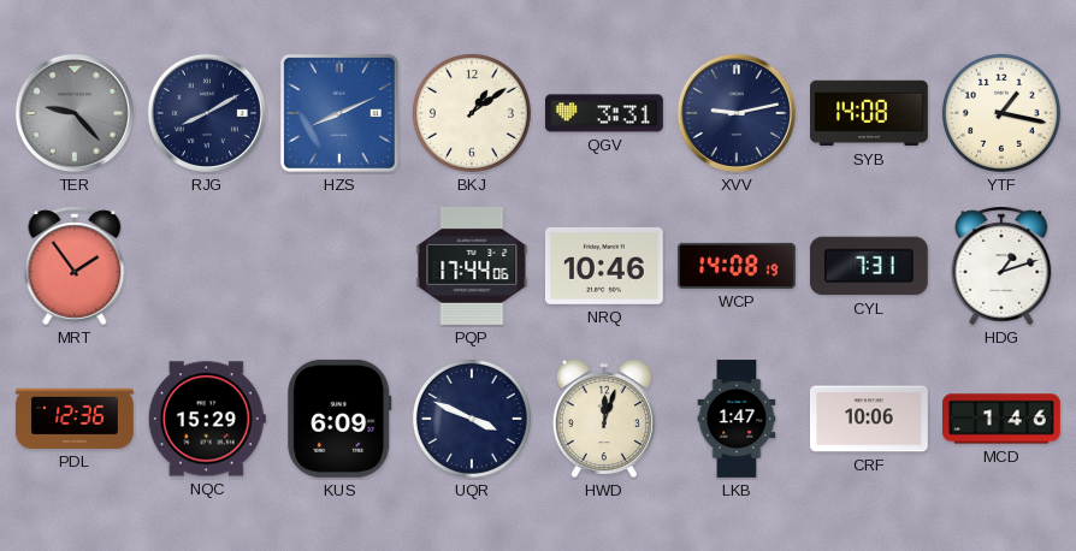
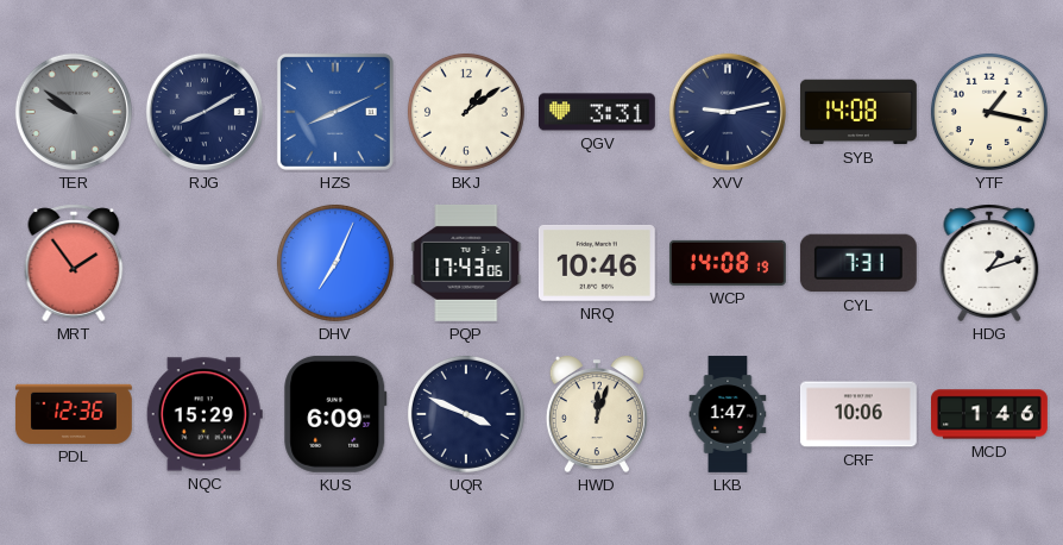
TER: 9:23 -> 9:51 (74, 112)
DHV: none -> 7:04 (335, 263)
PQP: 17:44 -> 17:43 (466, 263)
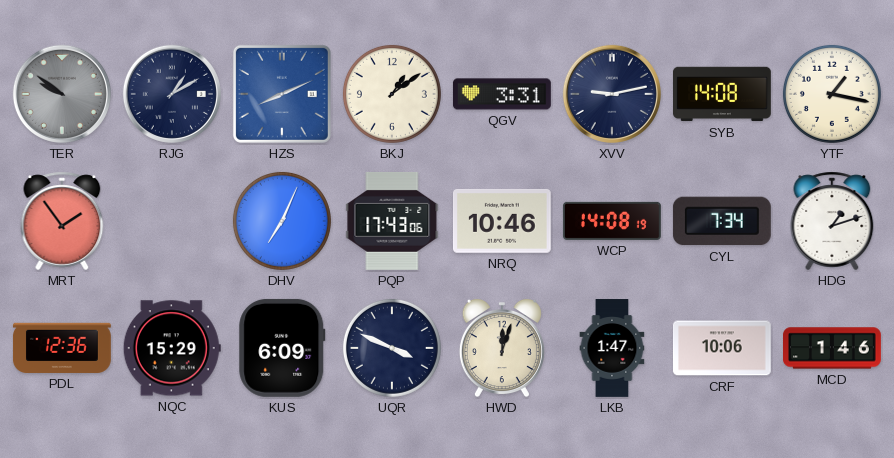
RJG: 8:10 -> 1:10 (172, 94)
CYL: 7:31 -> 7:34 (722, 221)
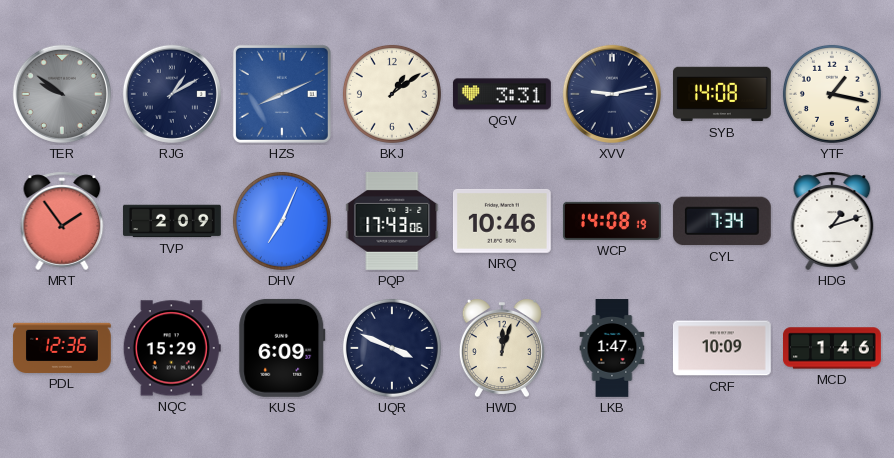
TVP: none -> 2:09 (173, 221)
CRF: 10:06 -> 10:09 (722, 348)
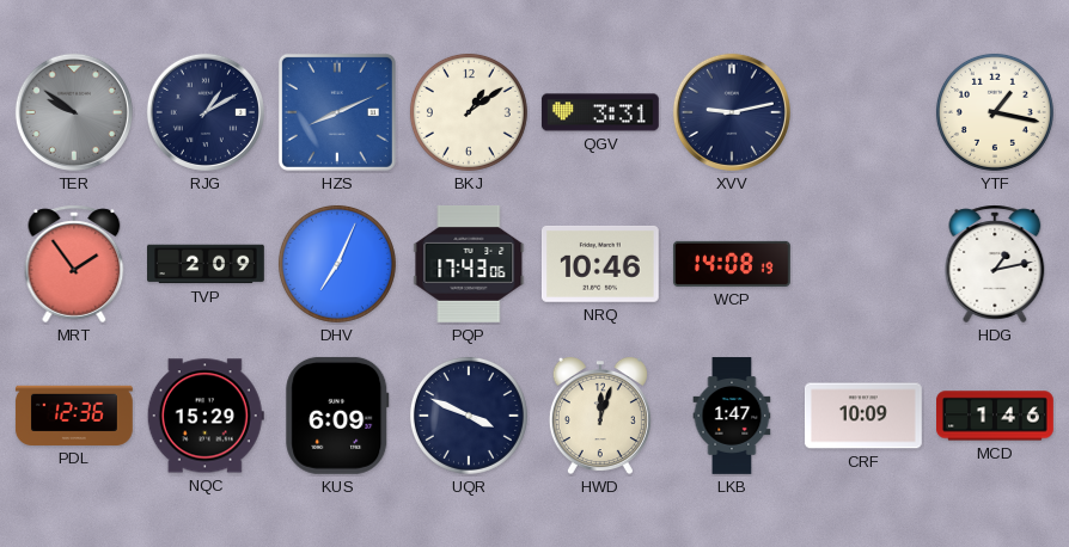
SYB: 14:08 -> none (723, 94)
CYL: 7:34 -> none (722, 221)
HDG: 1:12 -> 1:13 (995, 264)
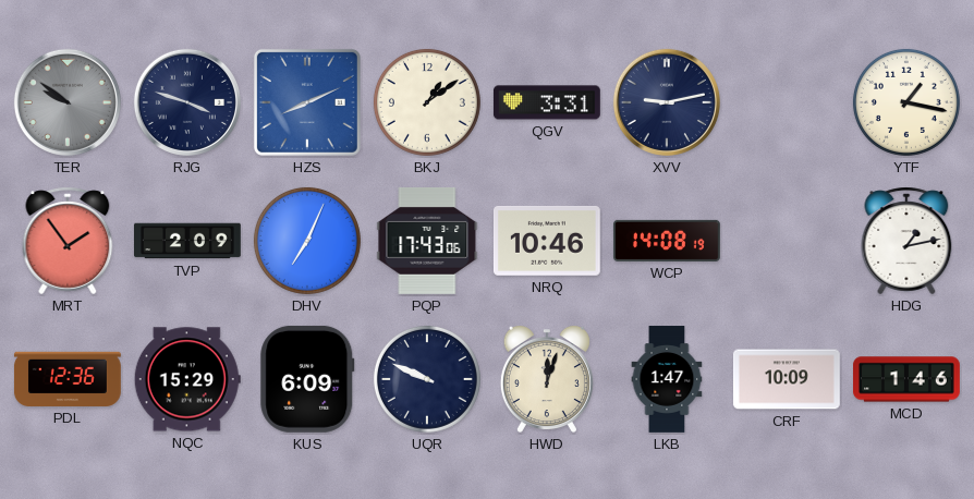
RJG: 1:10 -> 3:48 (187, 102)
UQR: 3:49 -> 9:49 (427, 379)
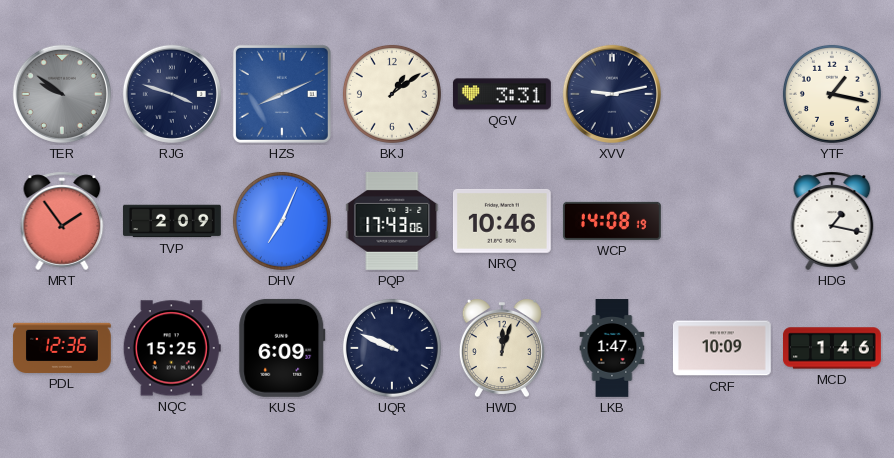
HDG: 1:13 -> 1:17 (832, 221)
NQC: 15:29 -> 15:25 (172, 348)
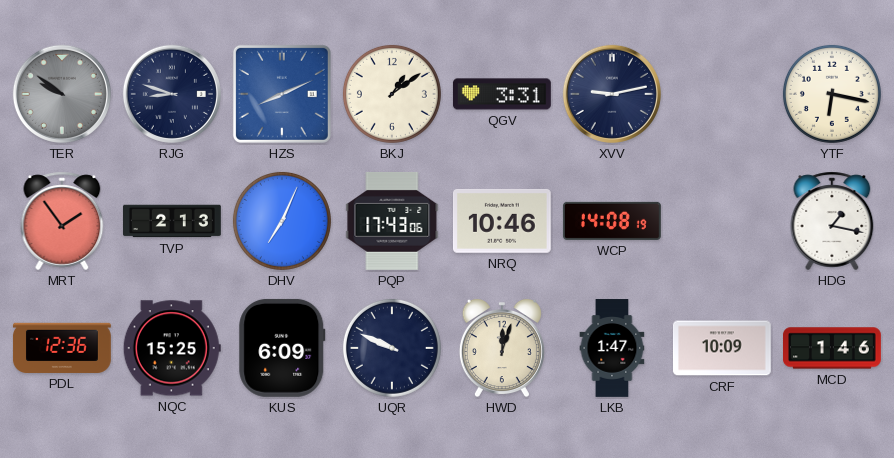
RJG: 3:48 -> 8:48 (172, 94)
YTF: 1:17 -> 6:17 (832, 94)
TVP: 2:09 -> 2:13 (173, 221)
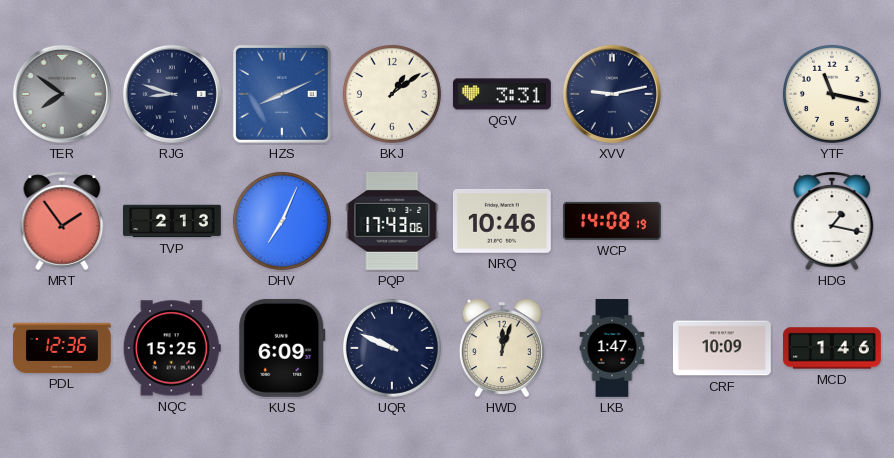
TER: 9:51 -> 7:51 (62, 94)
YTF: 6:17 -> 11:17 (832, 94)
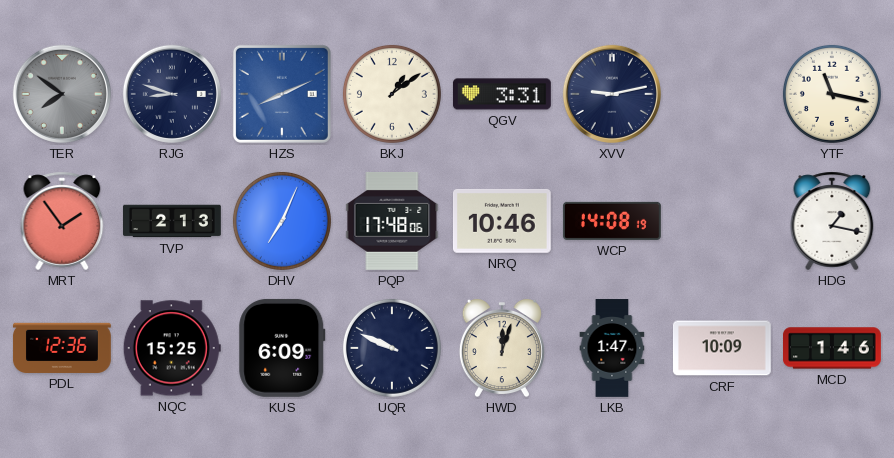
PQP: 17:43 -> 17:48 (392, 221)
